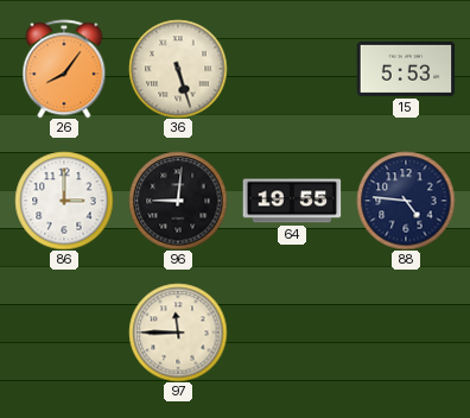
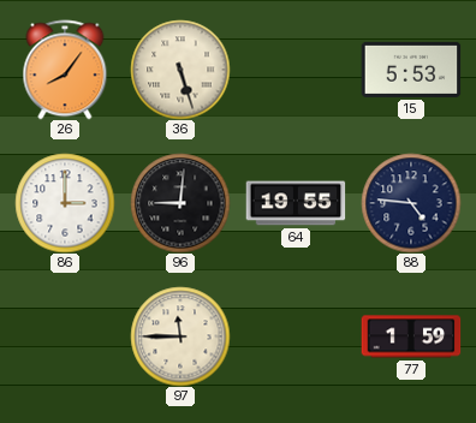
77: none -> 1:59 (411, 336)
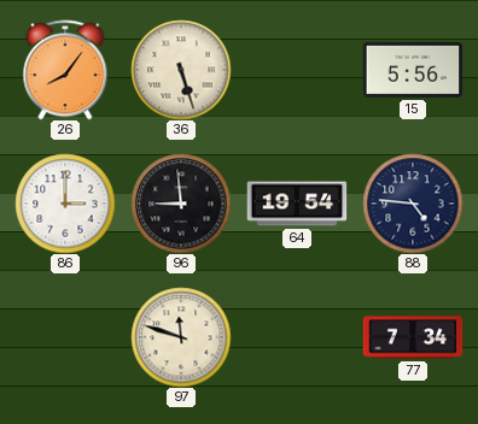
15: 5:53 -> 5:56 (413, 70)
96: 9:01 -> 8:59 (181, 204)
64: 19:55 -> 19:54 (297, 204)
97: 11:45 -> 11:48 (181, 337)
77: 1:59 -> 7:34 (413, 337)
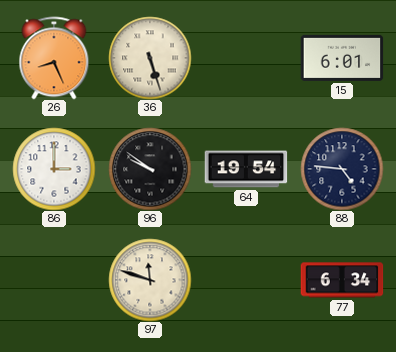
26: 8:06 -> 8:26 (54, 58)
15: 5:56 -> 6:01 (342, 58)
96: 8:59 -> 9:51 (150, 169)
77: 7:34 -> 6:34 (342, 280)
